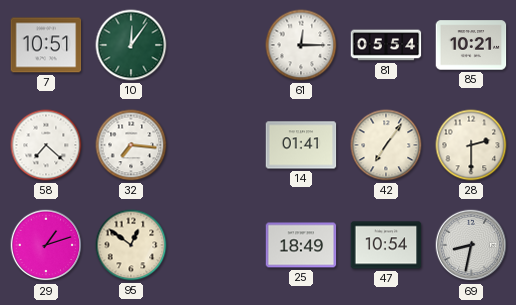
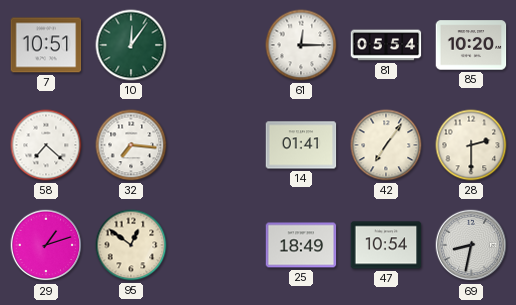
85: 10:21 -> 10:20 (471, 45)
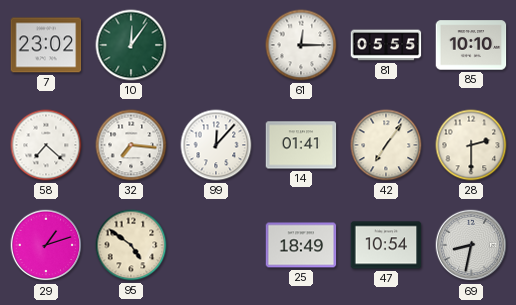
7: 10:51 -> 23:02 (46, 45)
81: 05:54 -> 05:55 (386, 45)
85: 10:20 -> 10:10 (471, 45)
99: none -> 12:07 (216, 145)
95: 12:51 -> 4:51 (131, 245)
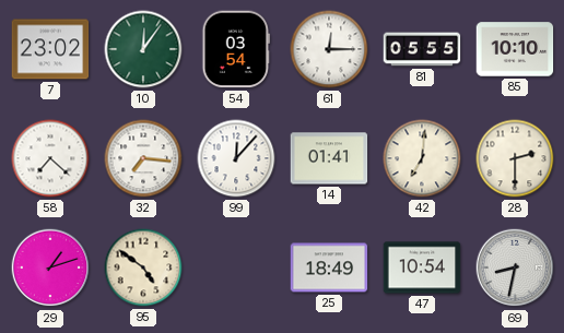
54: none -> 03:54 (236, 49)
42: 7:06 -> 7:01 (422, 158)
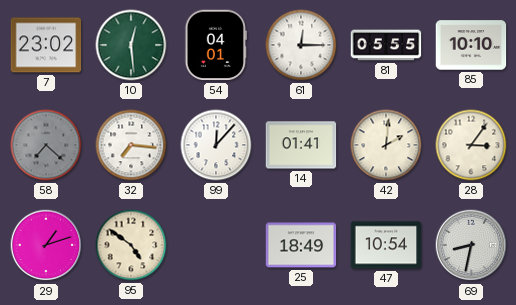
10: 12:06 -> 12:29 (131, 45)
54: 03:54 -> 04:01 (216, 45)
58 dial: white -> grey (46, 145)
42: 7:01 -> 2:01 (386, 145)
28: 2:30 -> 3:06 (471, 145)
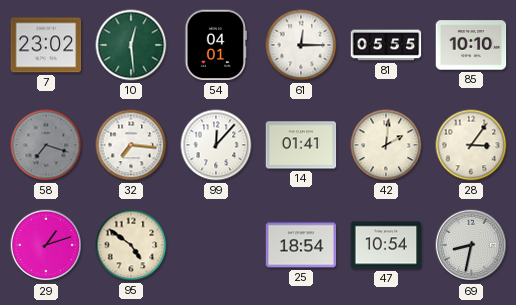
58: 7:22 -> 7:18 (46, 145)
25: 18:49 -> 18:54 (301, 245)
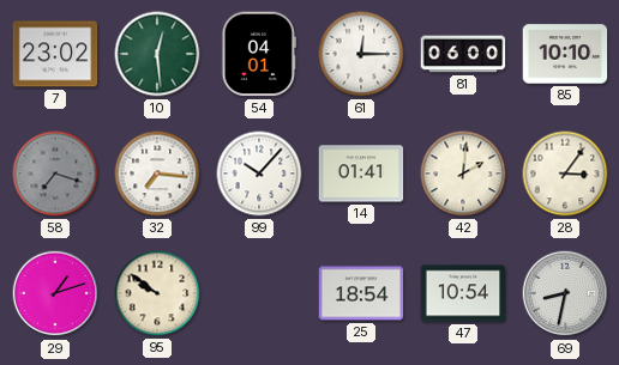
81: 05:55 -> 06:00 (463, 54)
99: 12:07 -> 10:07 (259, 174)
95: 4:51 -> 9:51 (157, 293)
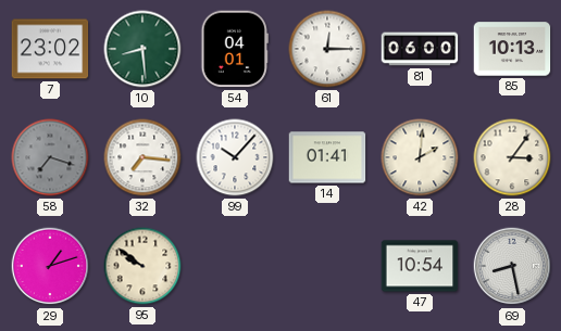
10: 12:29 -> 8:29 (142, 49)
85: 10:10 -> 10:13 (512, 49)
25: 18:54 -> none (361, 293)
69: 8:32 -> 8:28 (512, 266)
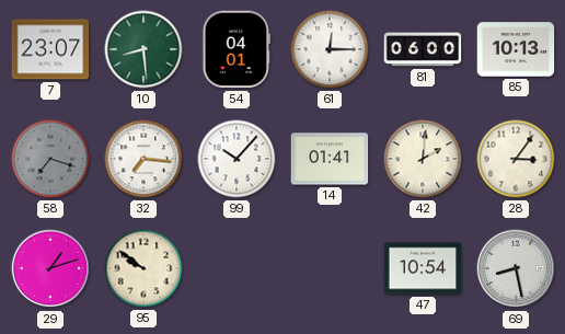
7: 23:02 -> 23:07 (50, 49)
